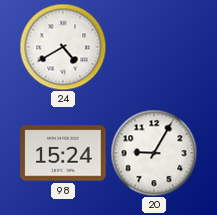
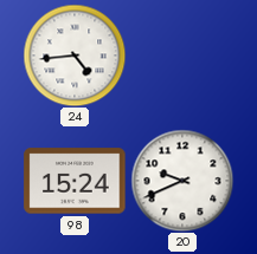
24: 4:40 -> 4:44 (75, 56)
20: 9:05 -> 9:41 (182, 181)
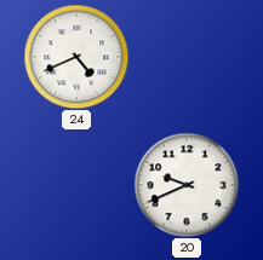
24: 4:44 -> 4:41 (76, 57)
98: 15:24 -> none (75, 181)
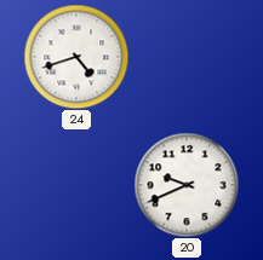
24: 4:41 -> 4:42 (76, 57)
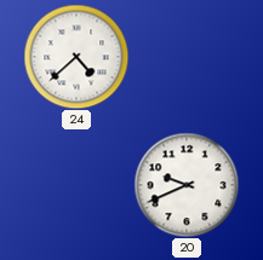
24: 4:42 -> 4:38 (76, 57)
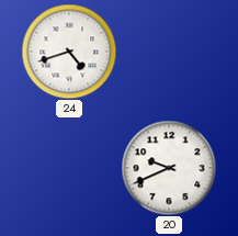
24: 4:38 -> 4:42 (69, 52)
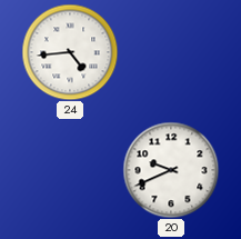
24: 4:42 -> 4:44 (70, 52)
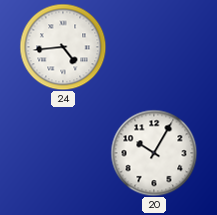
20: 9:41 -> 10:05 (154, 153)
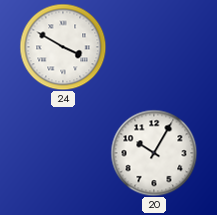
24: 4:44 -> 3:50 (63, 47)
